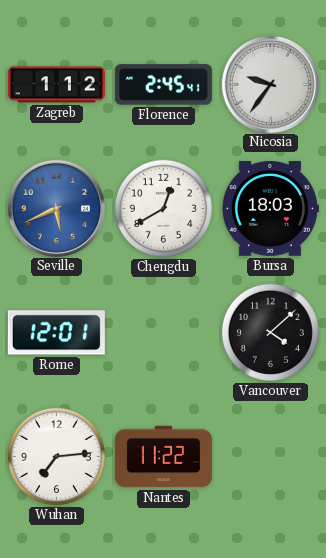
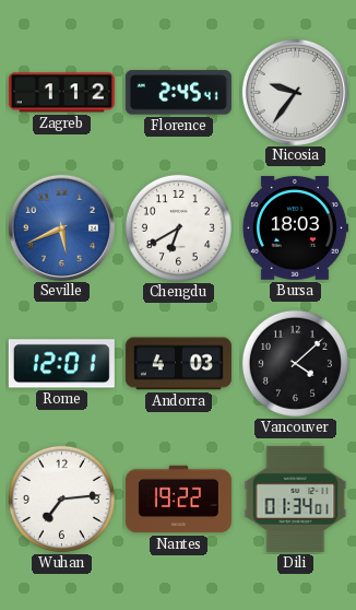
Chengdu: 12:40 -> 6:40 (178, 227)
Andorra: none -> 4:03 (178, 364)
Nantes: 11:22 -> 19:22 (178, 500)
Dili: none -> 01:34 (296, 498)
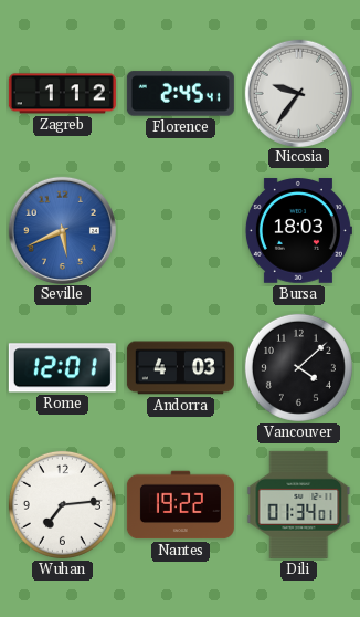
Chengdu: 6:40 -> none (178, 227)
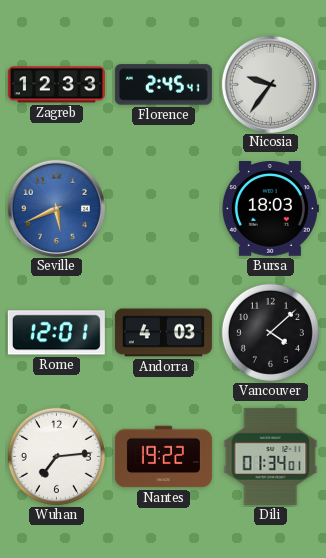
Zagreb: 1:12 -> 12:33 (56, 85)
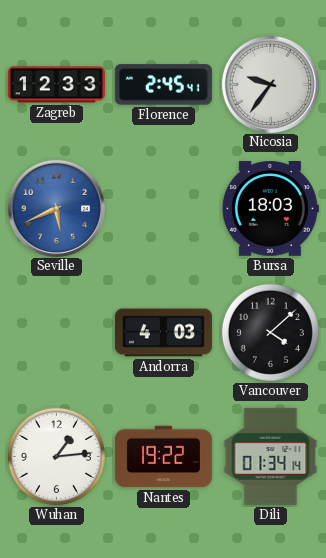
Rome: 12:01 -> none (56, 333)
Wuhan: 7:14 -> 1:14 (56, 456)
Dili: 01:34:01 -> 01:34:14 (271, 456)
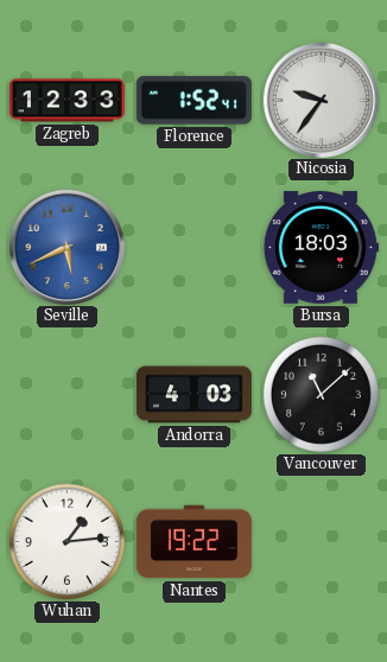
Florence: 2:45 -> 1:52 (193, 101)
Vancouver: 4:08 -> 11:08 (321, 394)
Dili: 01:34 -> none (271, 456)
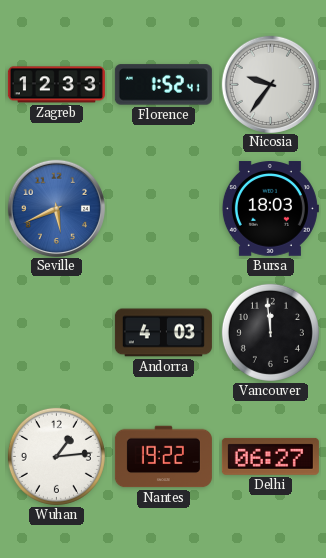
Vancouver: 11:08 -> 11:59 (270, 332)
Delhi: none -> 06:27 (270, 456)
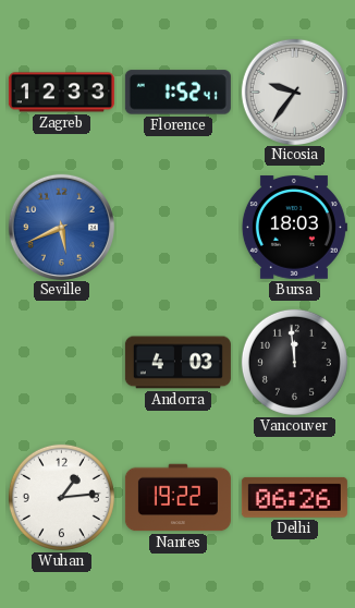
Delhi: 06:27 -> 06:26 (294, 497)
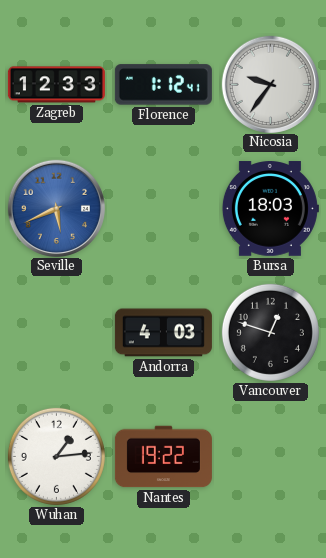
Florence: 1:52 -> 1:12 (163, 85)
Vancouver: 11:59 -> 12:48 (270, 332)
Delhi: 06:26 -> none (294, 497)
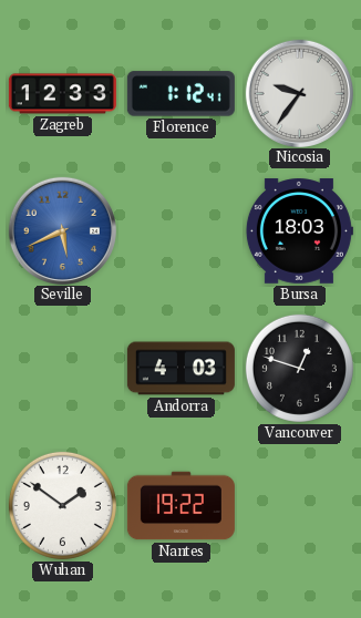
Wuhan: 1:14 -> 1:51 (62, 505)
